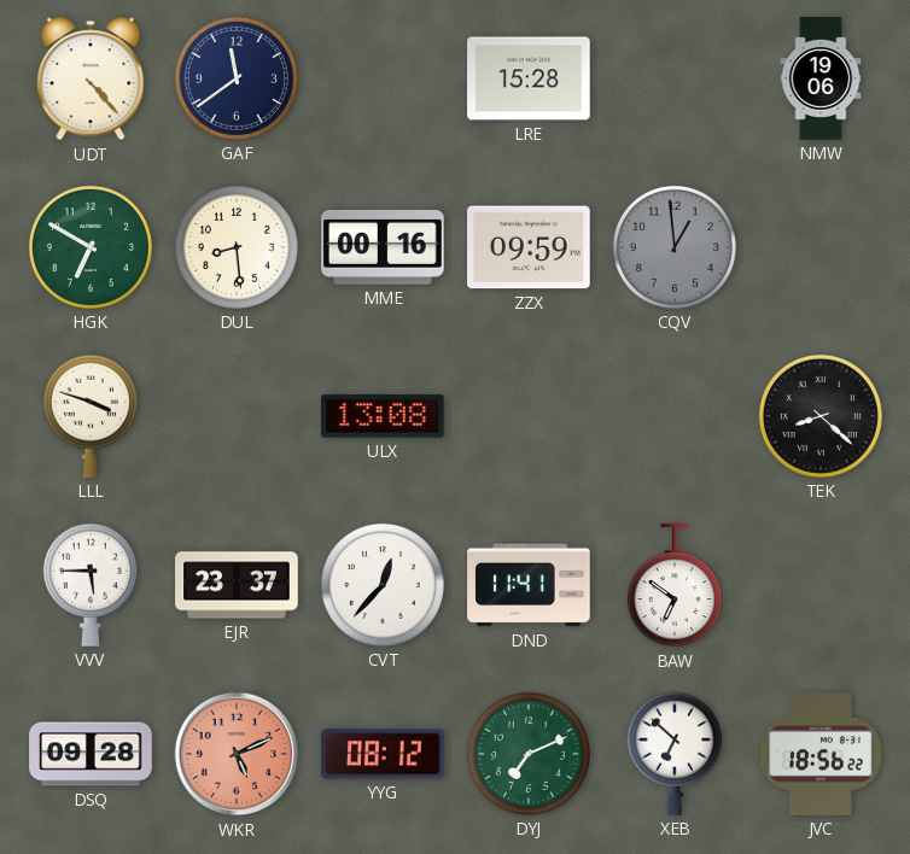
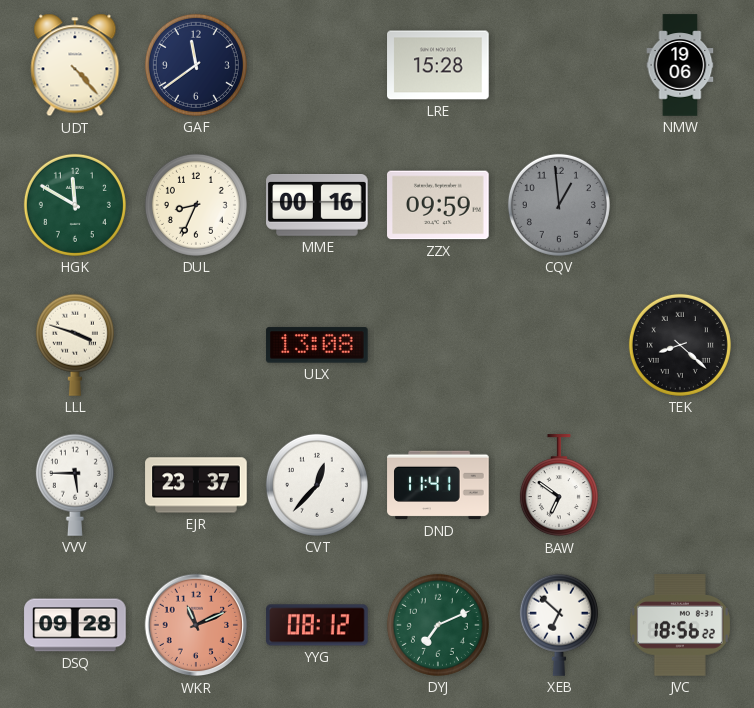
HGK: 6:50 -> 11:50 (75, 205)
DUL: 8:29 -> 8:34 (196, 205)
WKR: 5:11 -> 11:11 (196, 625)
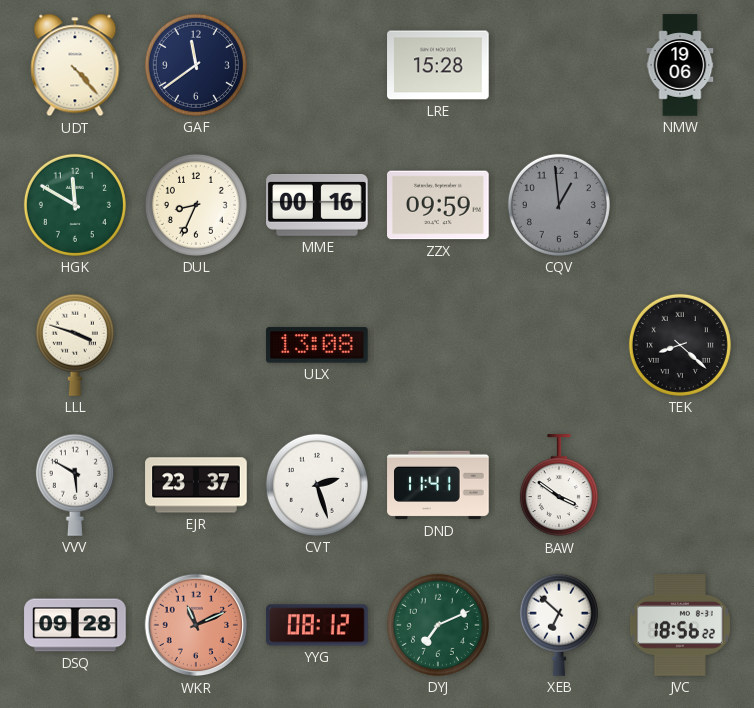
VVV: 5:45 -> 5:50 (75, 485)
CVT: 12:37 -> 2:27 (317, 485)
BAW: 6:51 -> 3:51 (559, 486)
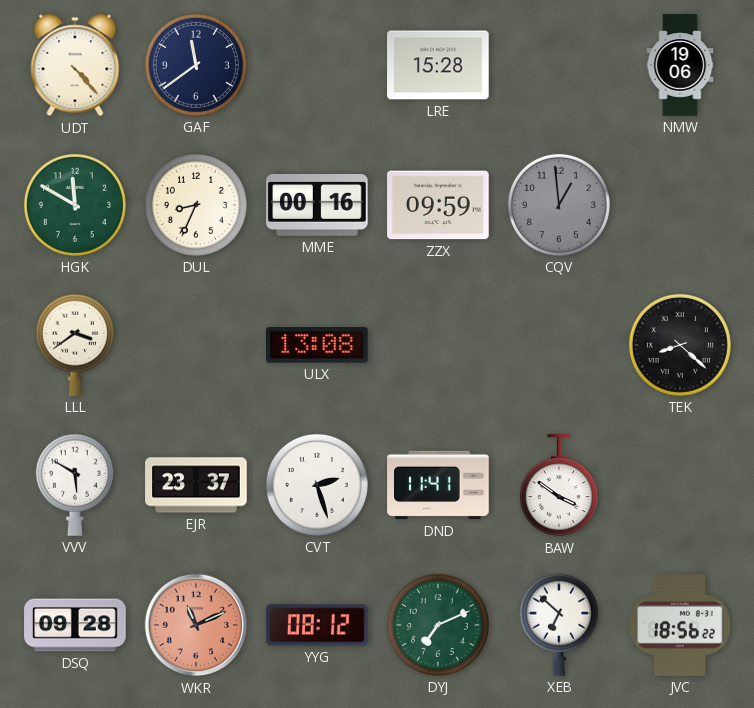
LLL: 3:48 -> 3:39 (75, 345)
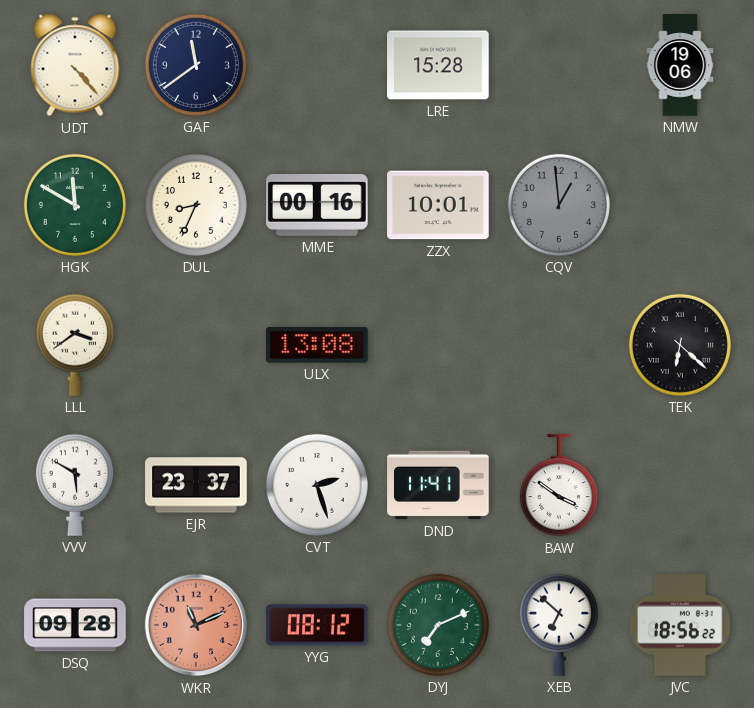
ZZX: 09:59 -> 10:01 (438, 205)
TEK: 8:22 -> 6:22 (680, 345)
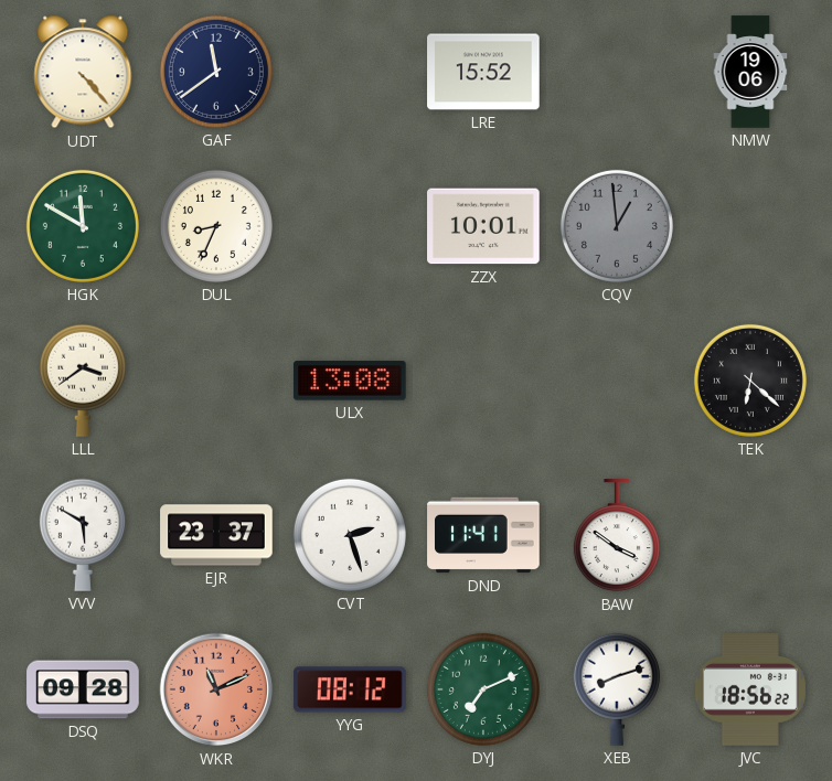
LRE: 15:28 -> 15:52 (483, 72)
MME: 00:16 -> none (317, 206)
XEB: 6:52 -> 8:12 (617, 689)
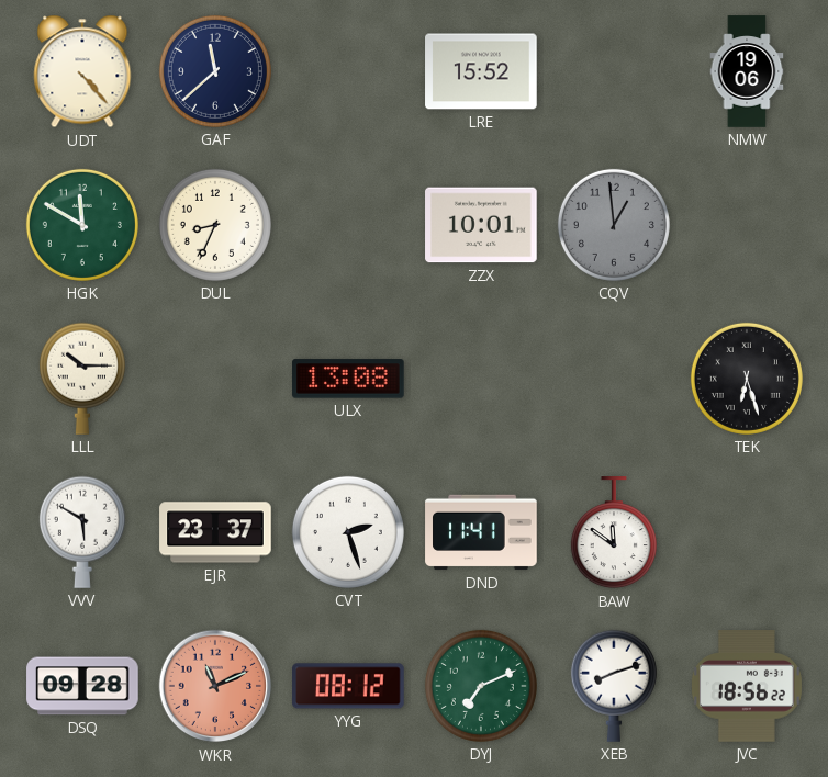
GAF: 11:39 -> 11:38 (215, 71)
LLL: 3:39 -> 10:15 (82, 379)
TEK: 6:22 -> 6:27 (747, 379)
BAW: 3:51 -> 11:51 (614, 533)
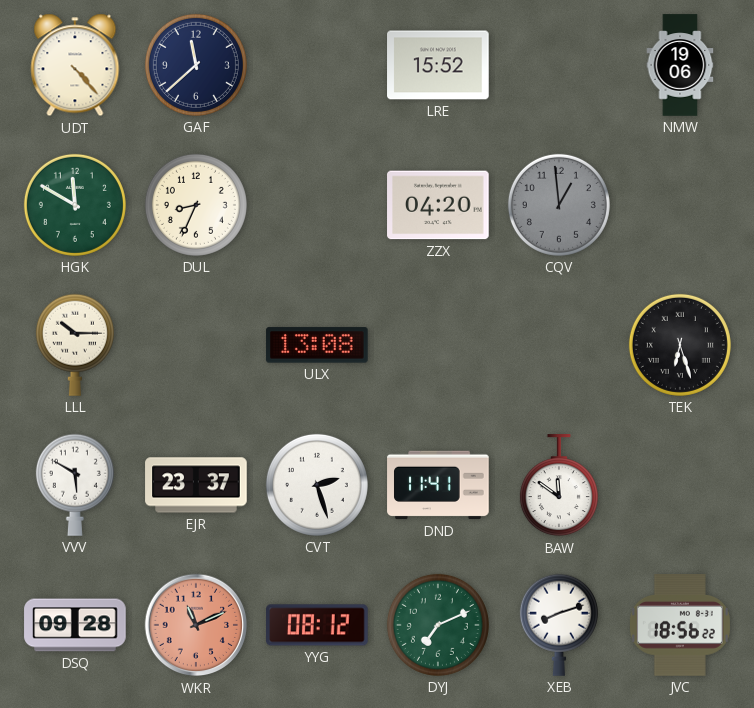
ZZX: 10:01 -> 04:20 (438, 205)
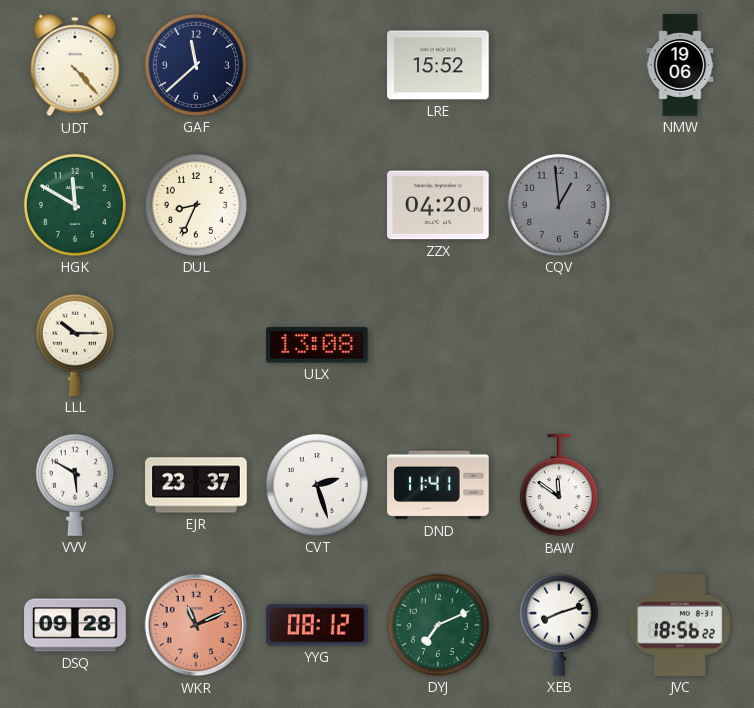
TEK: 6:27 -> none (680, 345)
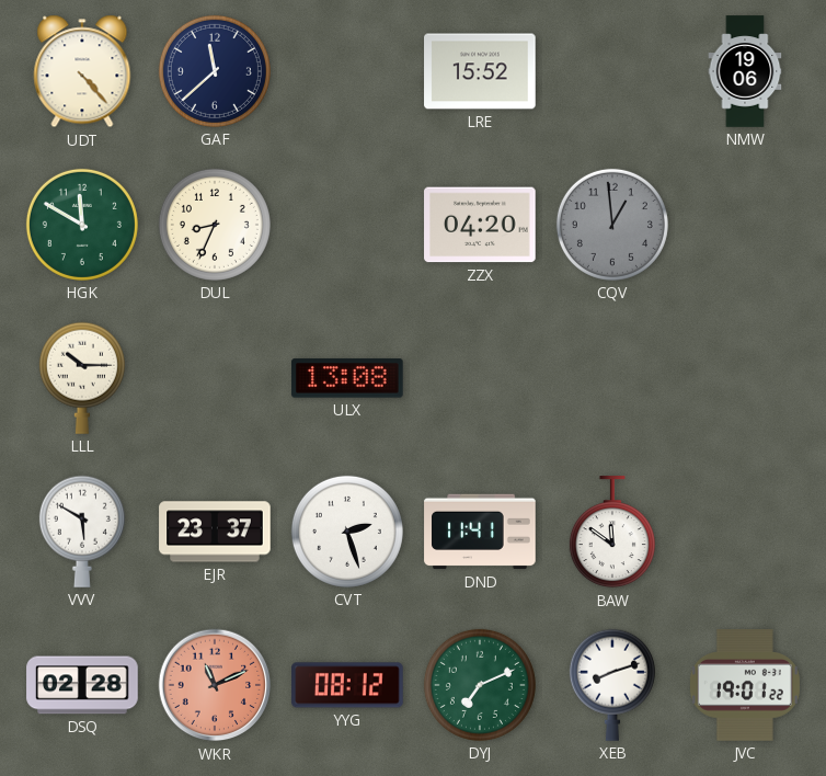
DSQ: 09:28 -> 02:28 (82, 685)
JVC: 18:56 -> 19:01 (745, 685)
